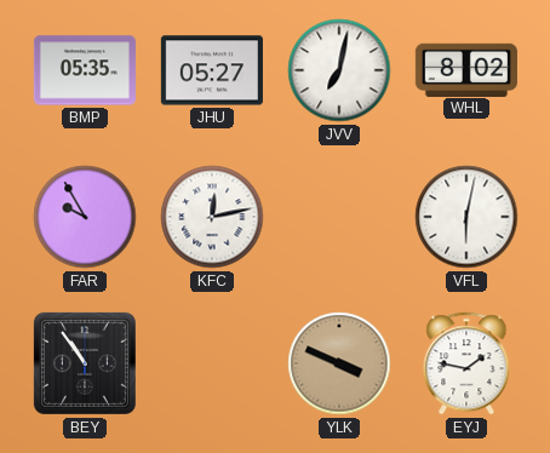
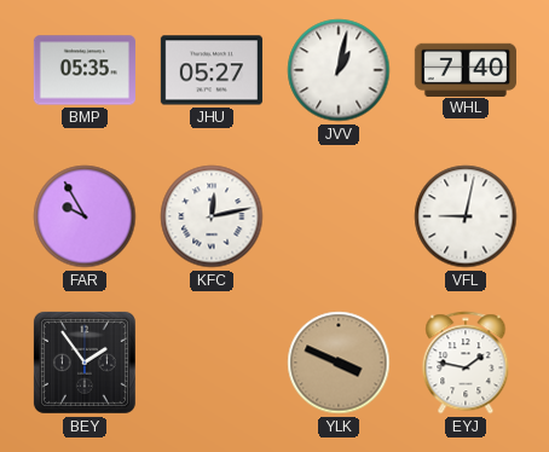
JVV: 7:02 -> 1:02 (339, 70)
WHL: 8:02 -> 7:40 (466, 69)
VFL: 6:02 -> 9:02 (466, 216)
BEY: 10:54 -> 1:54 (85, 363)
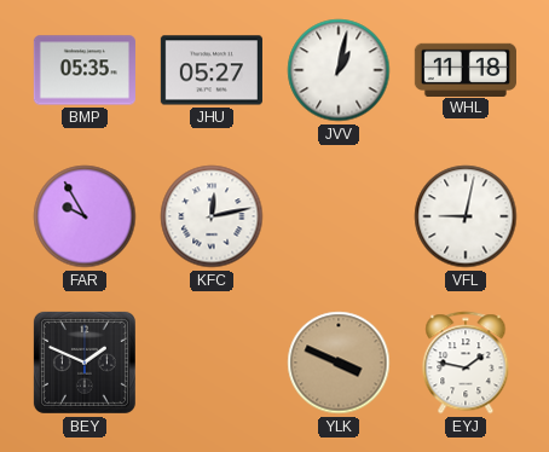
WHL: 7:40 -> 11:18 (466, 69)
BEY: 1:54 -> 1:49 (85, 363)
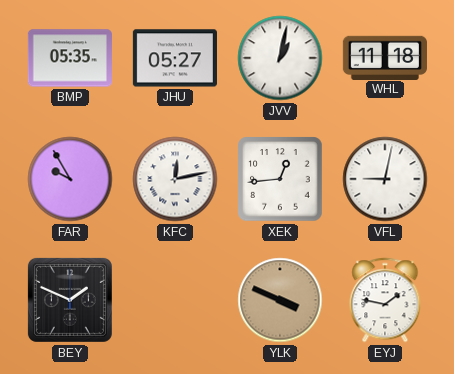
XEK: none -> 12:44 (280, 179)
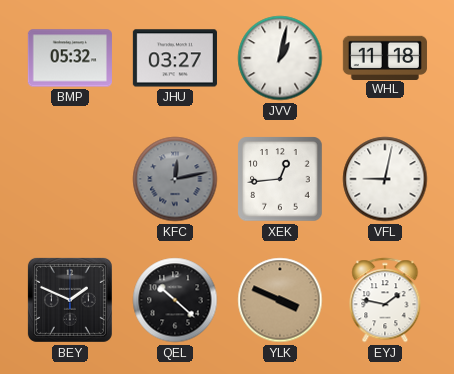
BMP: 05:35 -> 05:32 (70, 58)
JHU: 05:27 -> 03:27 (175, 58)
FAR: 9:55 -> none (70, 179)
KFC dial: white -> grey (175, 179)
QEL: none -> 10:22 (175, 300)
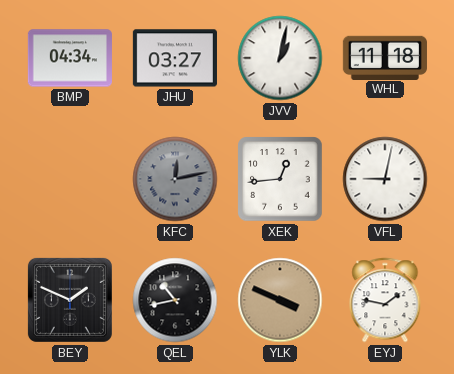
BMP: 05:32 -> 04:34 (70, 58)
QEL: 10:22 -> 10:43 (175, 300)
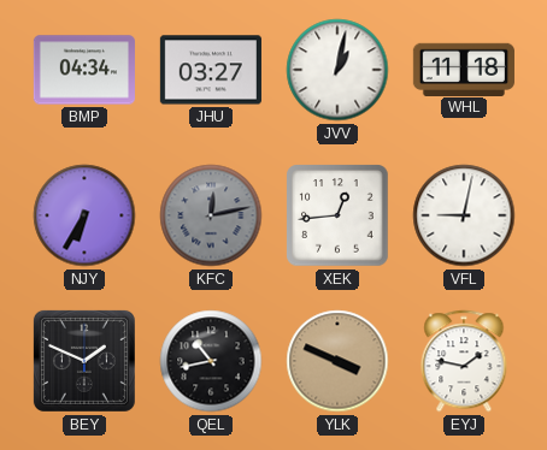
NJY: none -> 6:35 (84, 215)
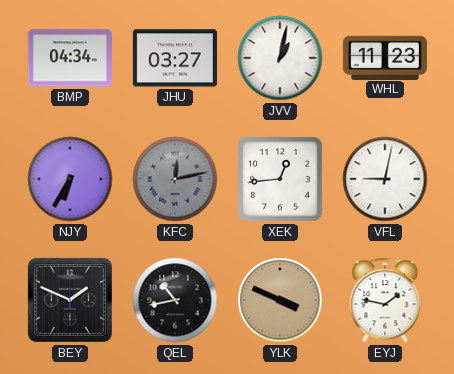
WHL: 11:18 -> 11:23 (385, 57)
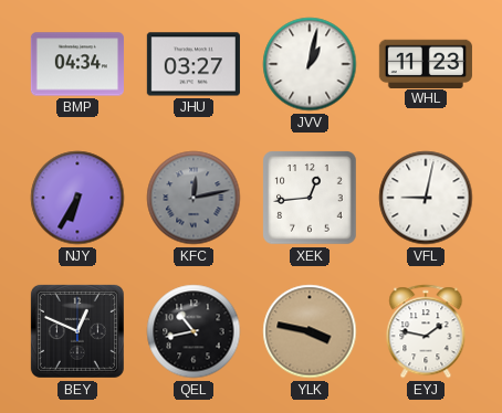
BEY: 1:49 -> 12:49 (77, 331)
YLK: 3:49 -> 3:47 (310, 331)
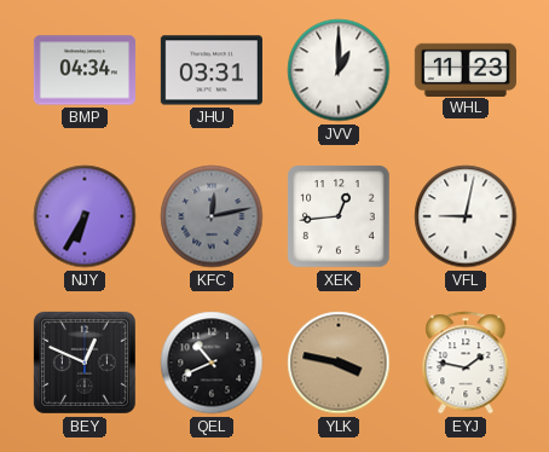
JHU: 03:27 -> 03:31 (212, 70)
JVV: 1:02 -> 1:00 (339, 70)
QEL: 10:43 -> 10:41 (212, 363)
